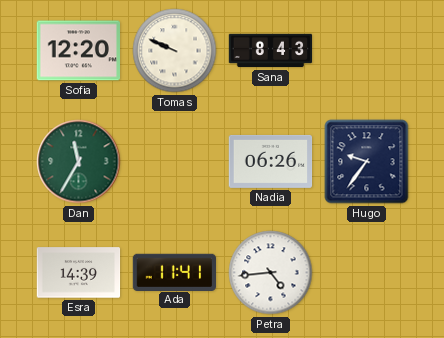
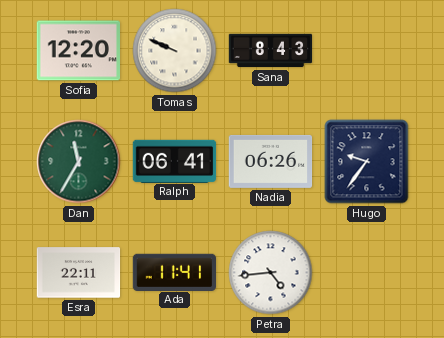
Ralph: none -> 06:41 (175, 161)
Esra: 14:39 -> 22:11 (79, 273)
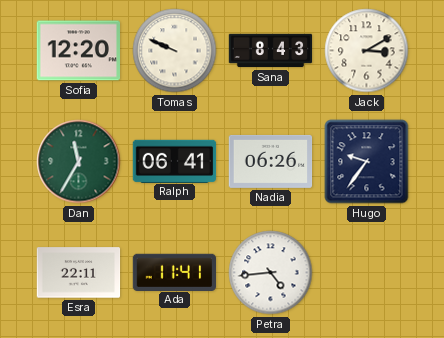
Jack: none -> 3:10 (367, 51)
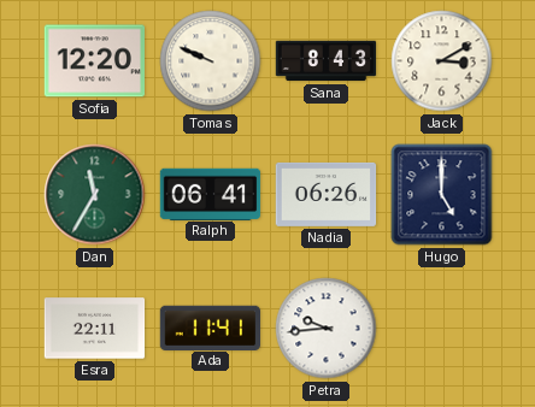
Hugo: 9:36 -> 5:00 (442, 195)
Petra: 4:44 -> 9:44 (327, 329)
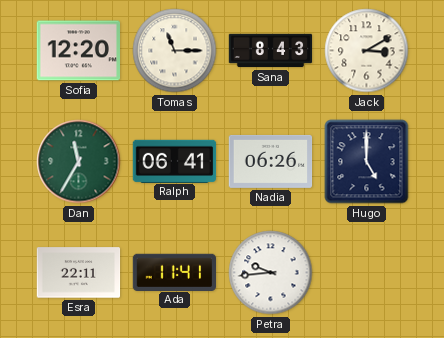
Tomas: 9:49 -> 11:15 (175, 51)
